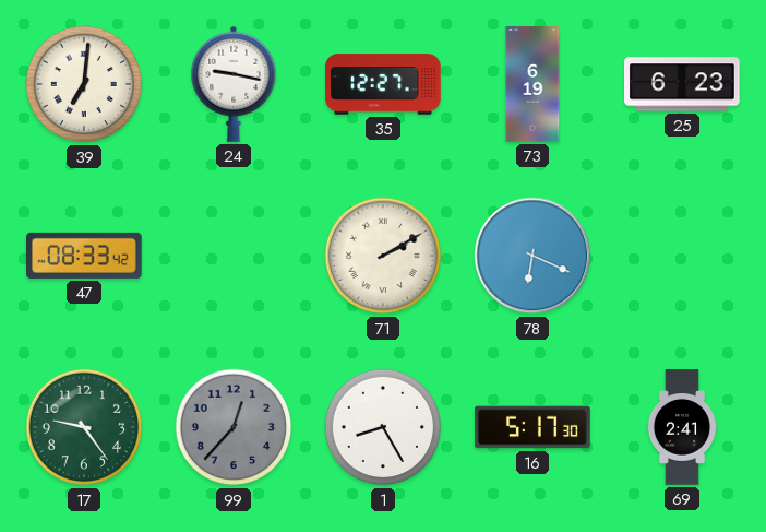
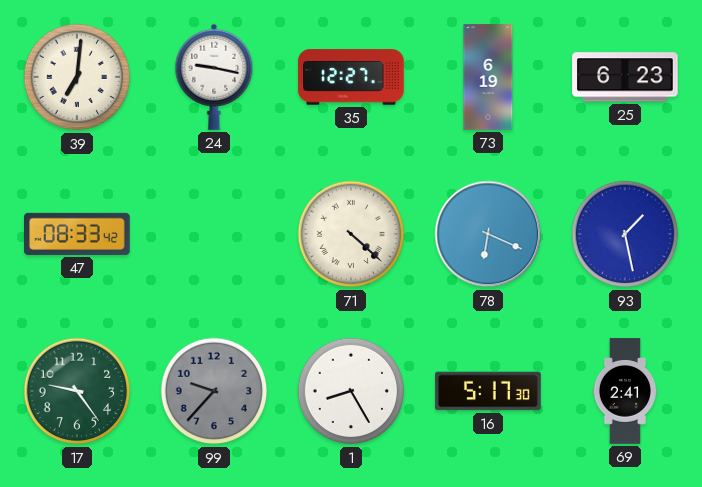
71: 2:10 -> 4:22 (351, 234)
93: none -> 1:28 (625, 234)
99: 12:37 -> 9:37 (214, 391)
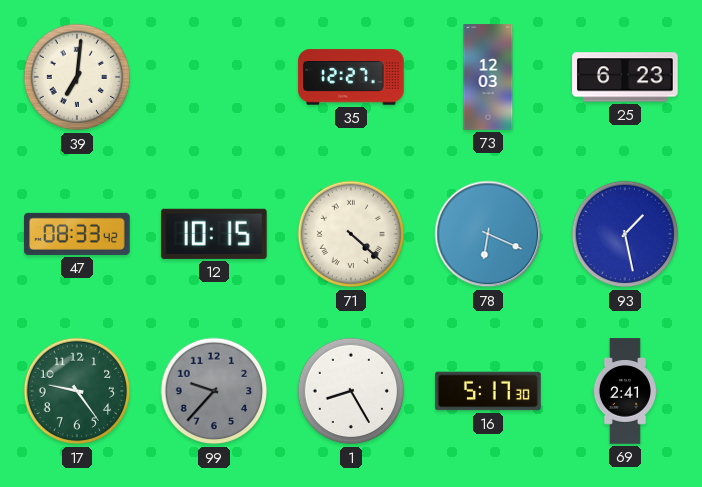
24: 9:17 -> none (214, 77)
73: 6:19 -> 12:03 (488, 77)
12: none -> 10:15 (214, 234)
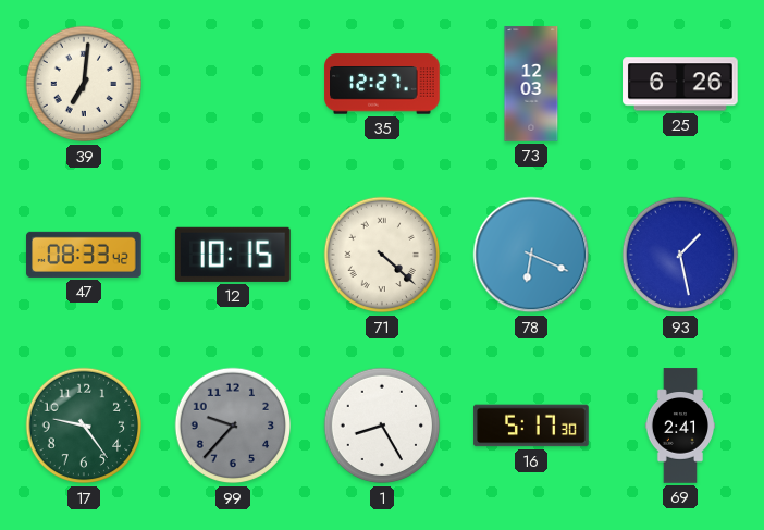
25: 6:23 -> 6:26 (680, 84)
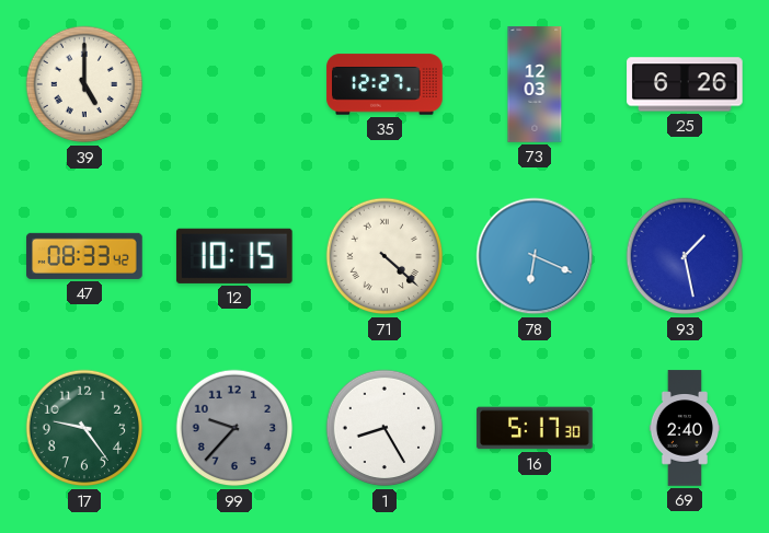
39: 7:01 -> 5:00 (84, 84)
69: 2:41 -> 2:40 (685, 428)
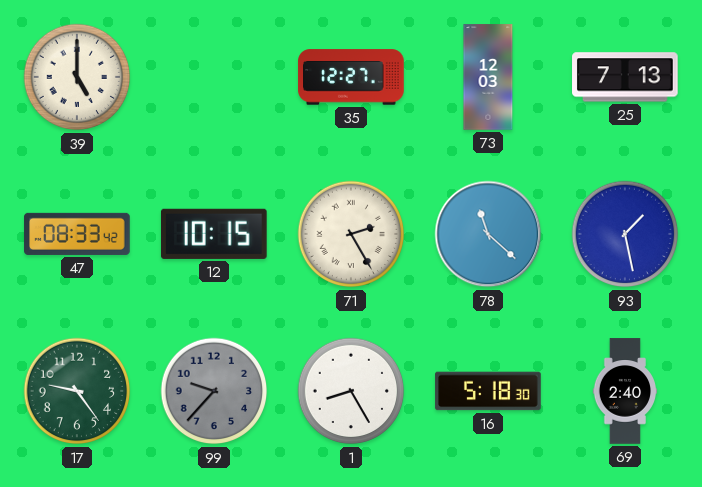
25: 6:26 -> 7:13 (625, 77)
71: 4:22 -> 2:25 (351, 234)
78: 6:19 -> 11:22 (488, 234)
16: 5:17 -> 5:18 (488, 391)
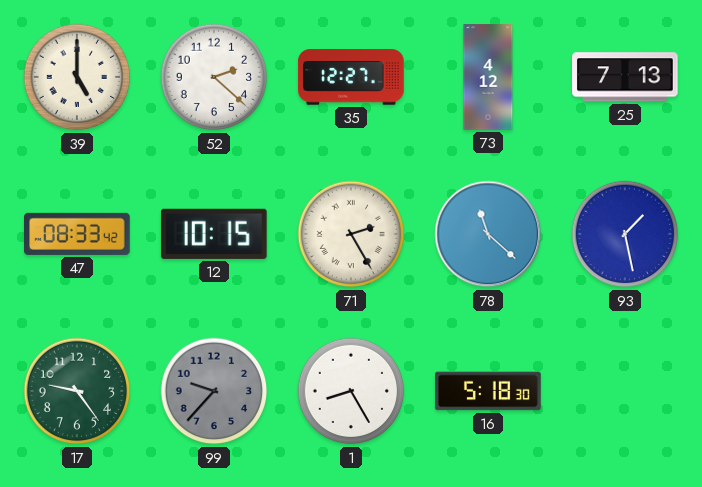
52: none -> 2:22 (214, 77)
73: 12:03 -> 4:12 (488, 77)
69: 2:40 -> none (625, 391)
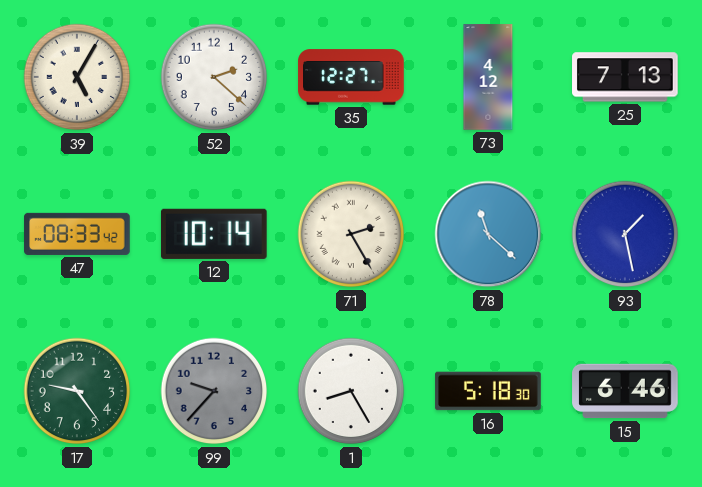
39: 5:00 -> 5:05 (77, 77)
12: 10:15 -> 10:14 (214, 234)
15: none -> 6:46 (625, 391)
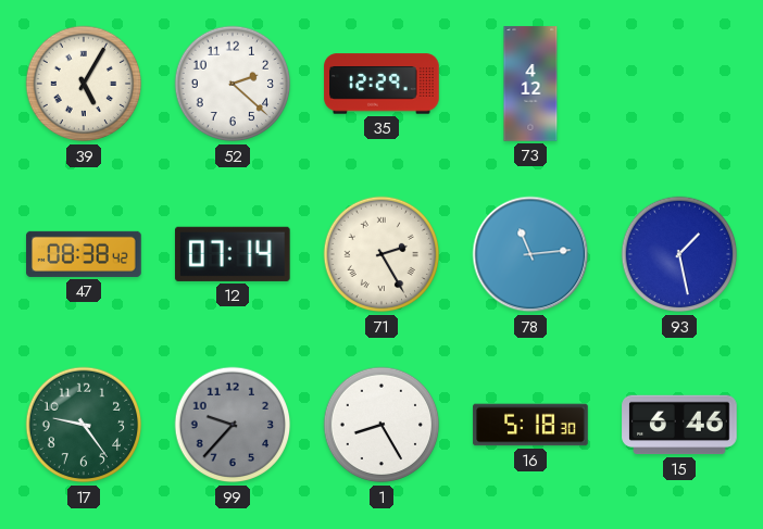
35: 12:27 -> 12:29 (381, 84)
25: 7:13 -> none (625, 77)
47: 08:33 -> 08:38 (84, 254)
12: 10:14 -> 07:14 (233, 254)
78: 11:22 -> 11:14 (530, 254)
